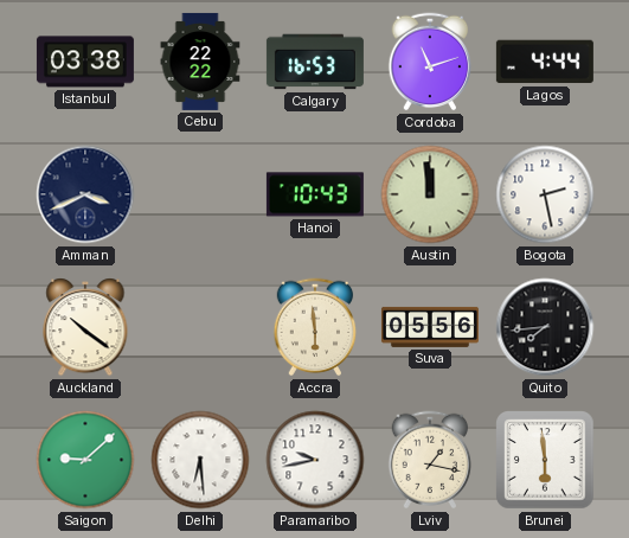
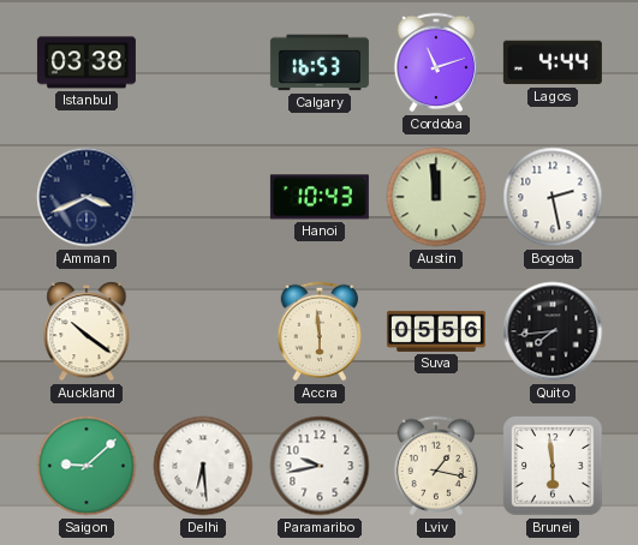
Cebu: 22:22 -> none (200, 62)
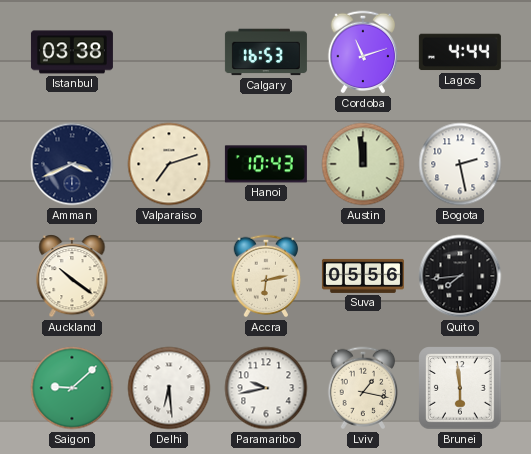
Valparaiso: none -> 7:12 (169, 164)
Accra: 5:59 -> 6:13 (266, 276)
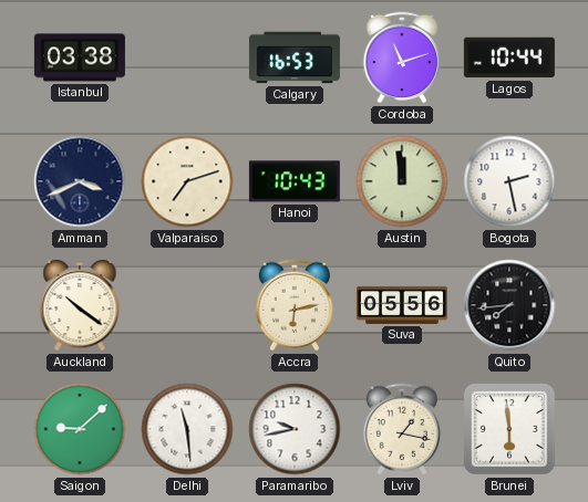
Lagos: 4:44 -> 10:44 (509, 57)
Delhi: 6:29 -> 11:29 (187, 429)
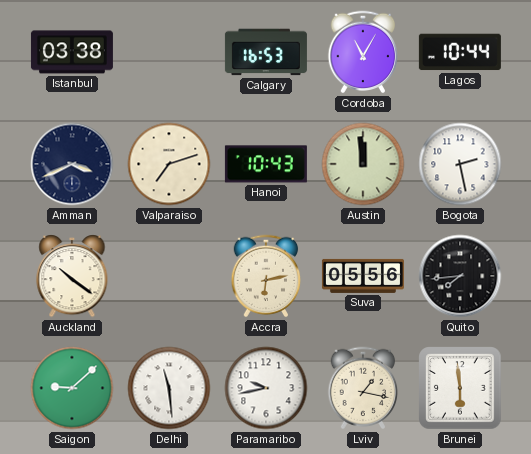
Cordoba: 11:12 -> 11:05 (363, 52)
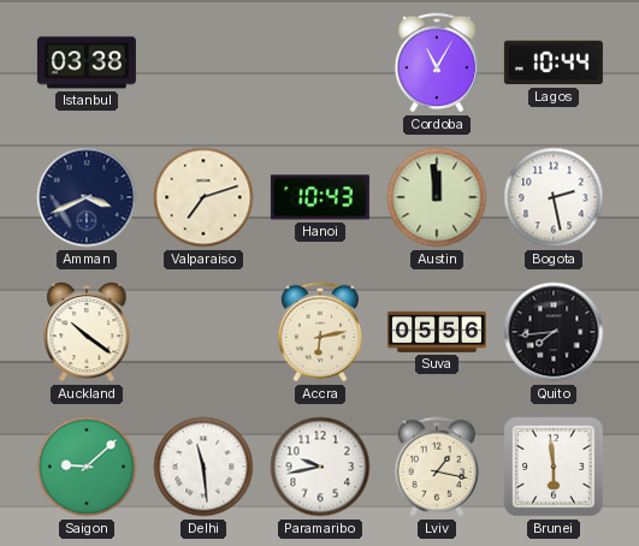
Calgary: 16:53 -> none (266, 52)
